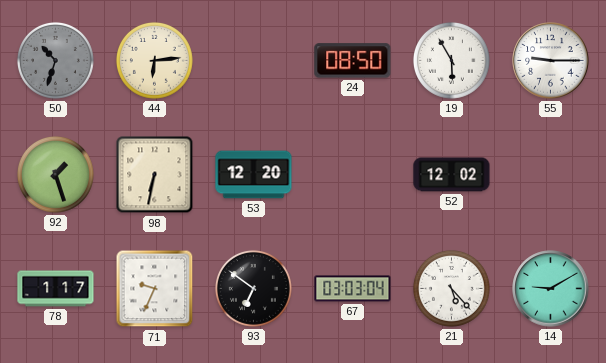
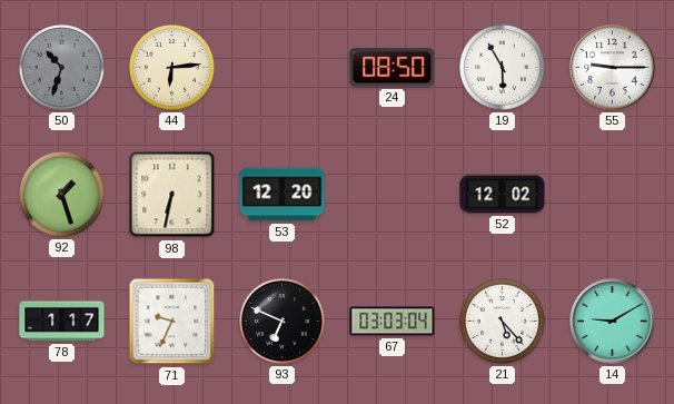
93: 6:51 -> 6:49 (281, 321)
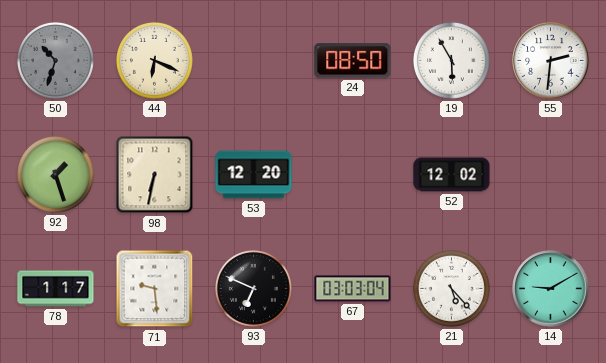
44: 6:14 -> 6:19 (154, 60)
55: 9:15 -> 2:31 (551, 61)
71: 9:34 -> 9:29 (155, 289)
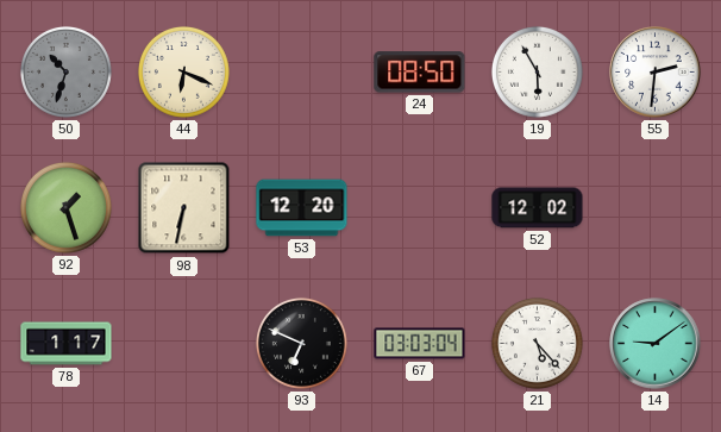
71: 9:29 -> none (155, 289)
14: 9:10 -> 9:09 (656, 344)
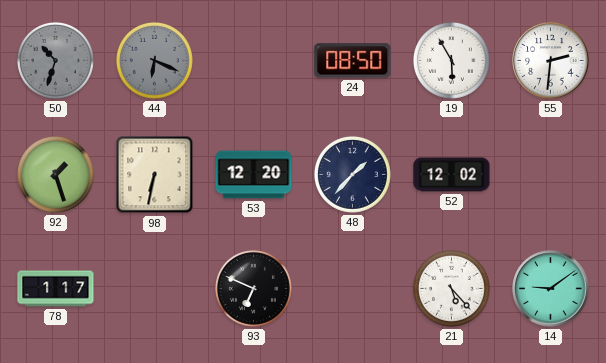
44 dial: cream -> grey (154, 60)
48: none -> 1:37 (352, 174)
67: 03:03 -> none (420, 344)
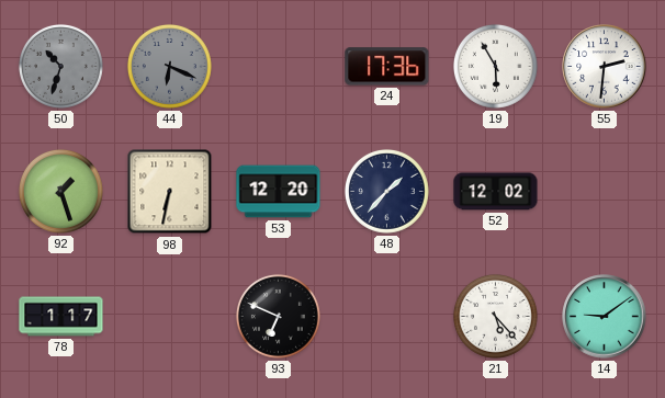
24: 08:50 -> 17:36 (387, 67)
